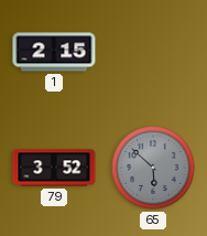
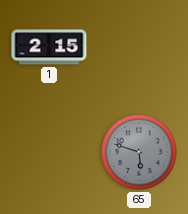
79: 3:52 -> none (54, 168)
65: 5:52 -> 5:48 (139, 152)
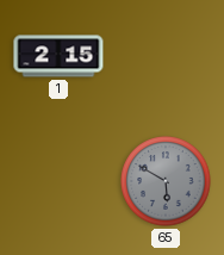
65: 5:48 -> 5:50 (166, 181)
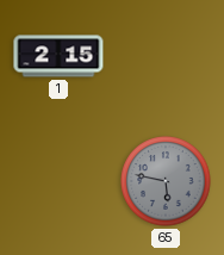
65: 5:50 -> 5:47 (166, 181)
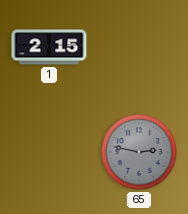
65: 5:47 -> 2:47 (139, 152)
